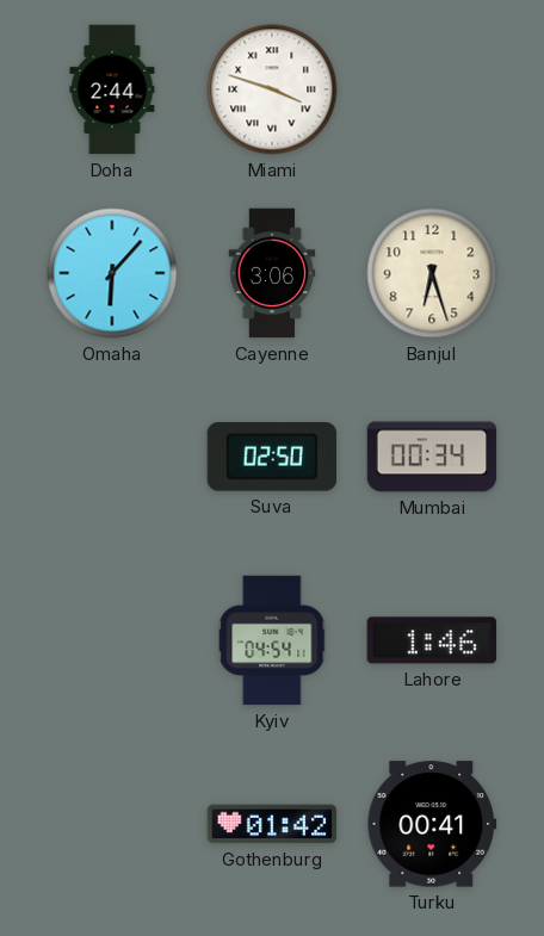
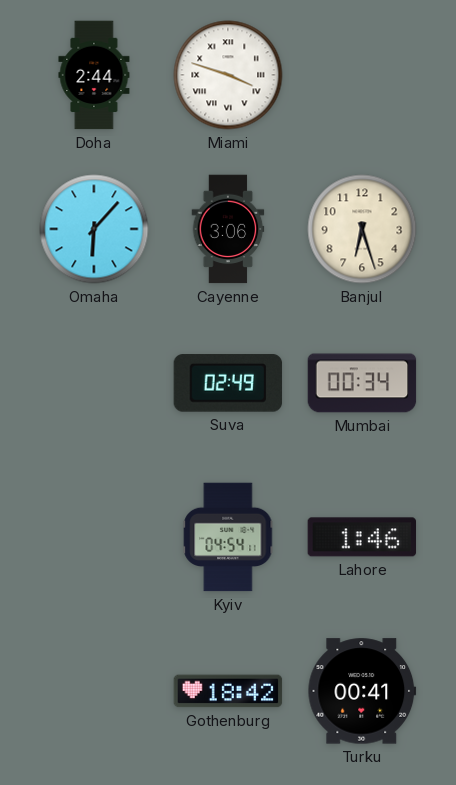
Suva: 02:50 -> 02:49 (228, 383)
Gothenburg: 01:42 -> 18:42 (228, 691)
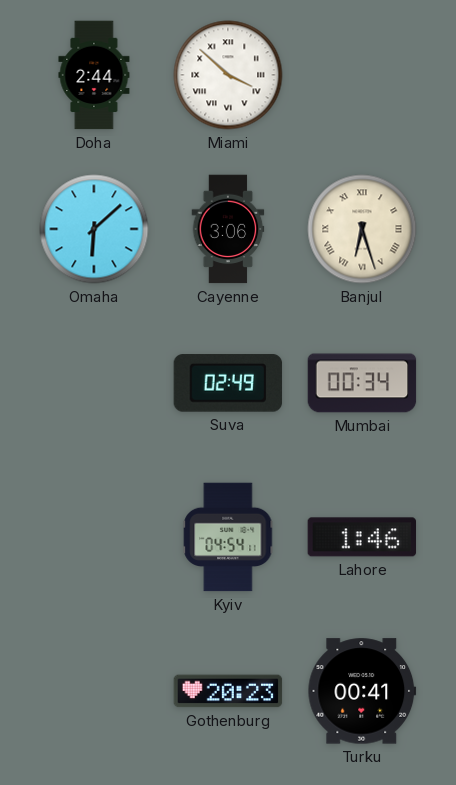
Miami: 3:48 -> 3:52 (228, 75)
Omaha: 6:07 -> 6:08 (94, 229)
Banjul numerals: Arabic -> Roman (362, 229)
Gothenburg: 18:42 -> 20:23 (228, 691)
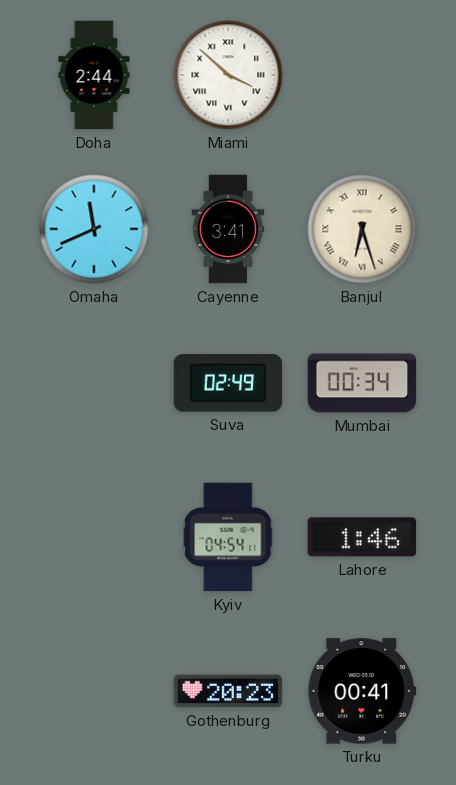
Omaha: 6:08 -> 11:41 (94, 229)
Cayenne: 3:06 -> 3:41 (228, 229)
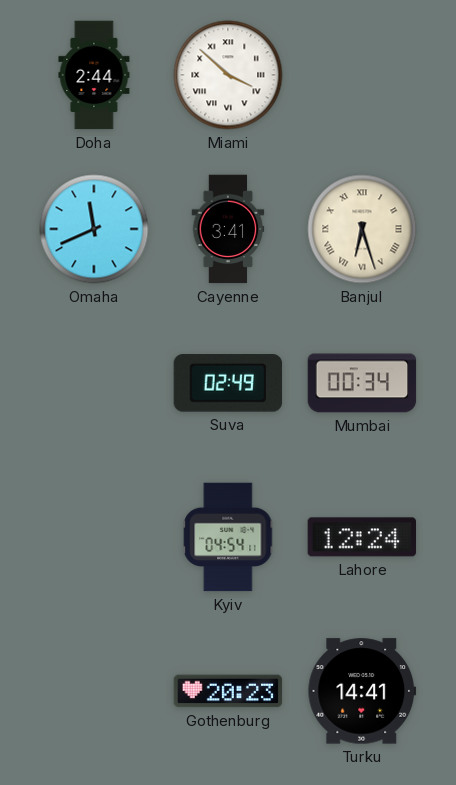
Lahore: 1:46 -> 12:24 (362, 537)
Turku: 00:41 -> 14:41 (362, 691)
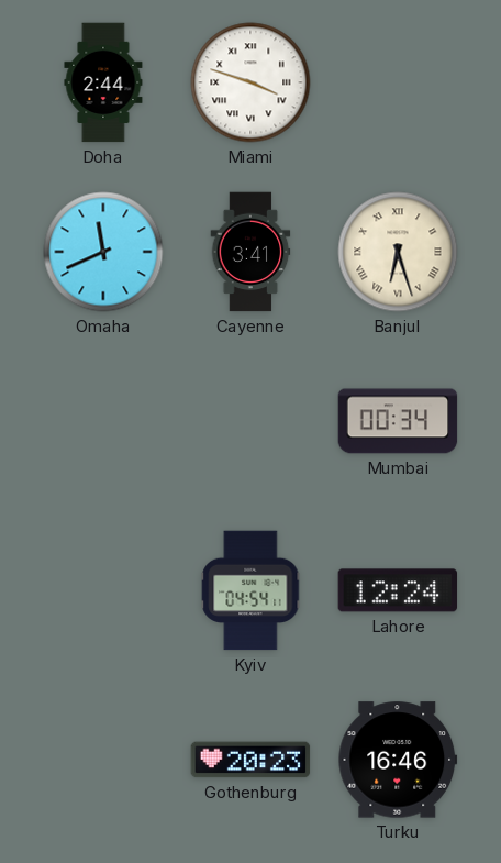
Miami: 3:52 -> 3:48 (250, 82)
Suva: 02:49 -> none (228, 383)
Turku: 14:41 -> 16:46 (398, 760)
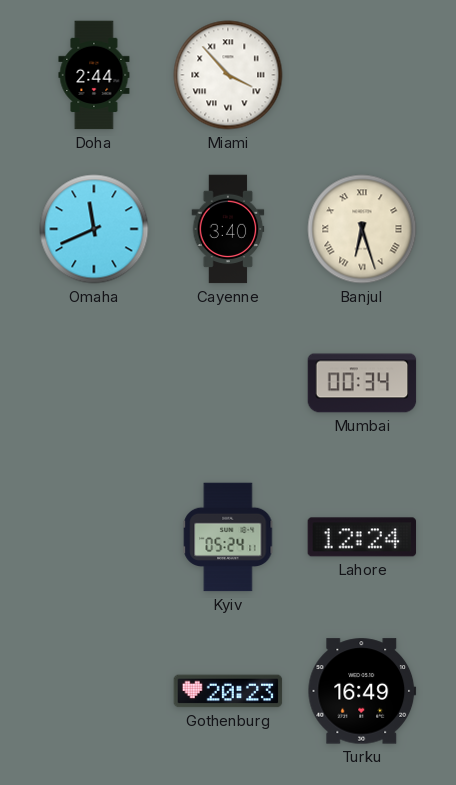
Miami: 3:48 -> 3:53 (228, 75)
Cayenne: 3:41 -> 3:40 (228, 229)
Kyiv: 04:54 -> 05:24 (228, 537)
Turku: 16:46 -> 16:49 (362, 691)
